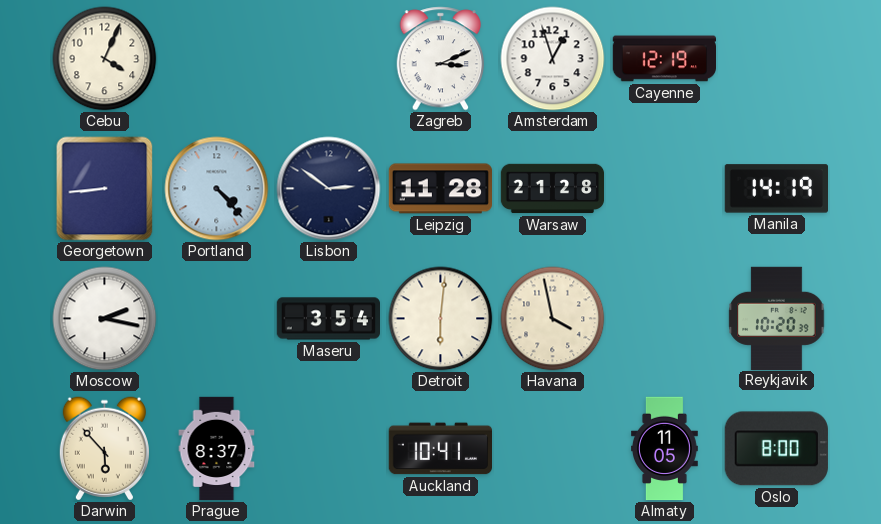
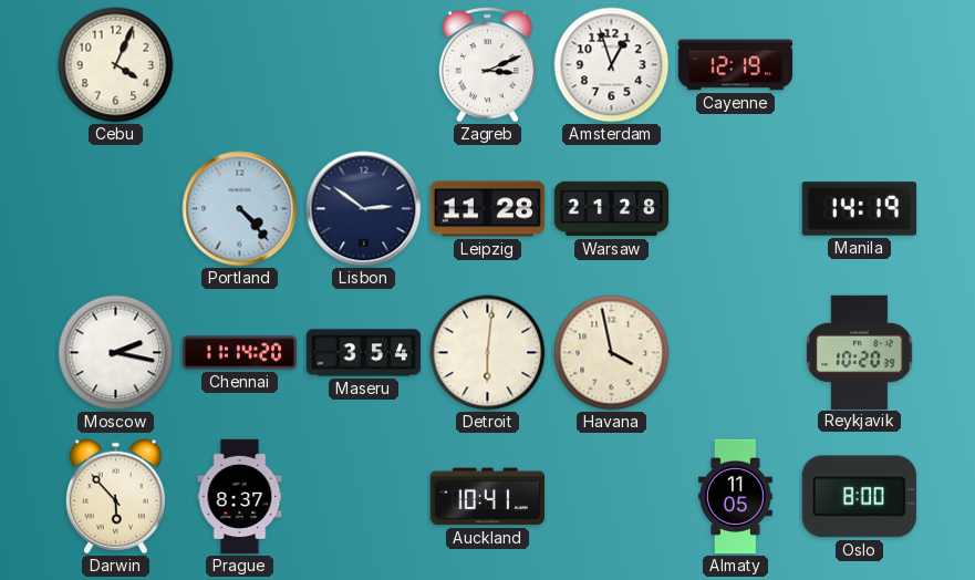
Georgetown: 8:44 -> none (105, 189)
Chennai: none -> 11:14 (240, 353)
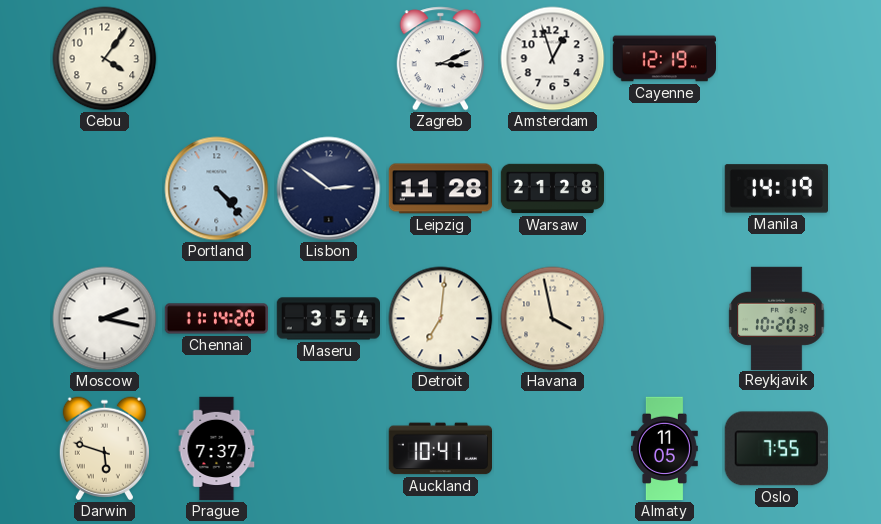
Cebu: 4:04 -> 4:06 (105, 59)
Detroit: 6:01 -> 7:01 (441, 319)
Darwin: 5:53 -> 5:48 (104, 449)
Prague: 8:37 -> 7:37 (217, 449)
Oslo: 8:00 -> 7:55 (776, 449)
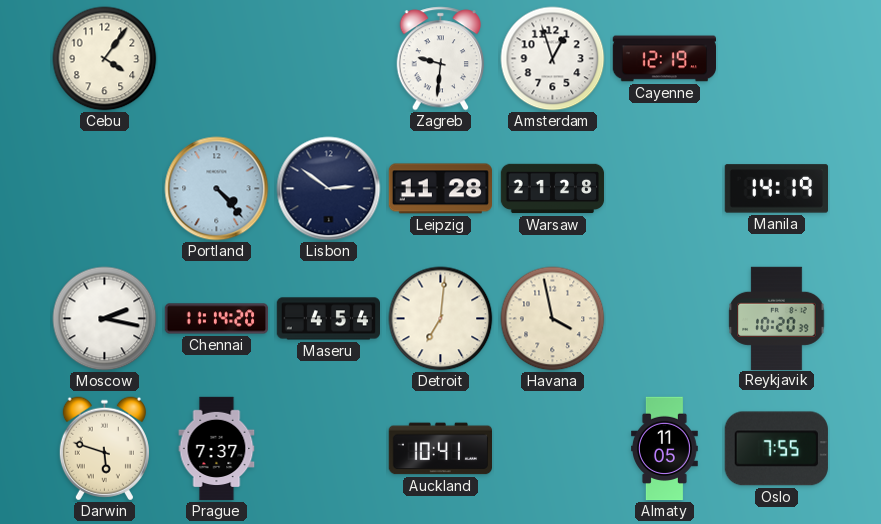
Zagreb: 3:11 -> 9:31 (441, 59)
Maseru: 3:54 -> 4:54 (329, 319)
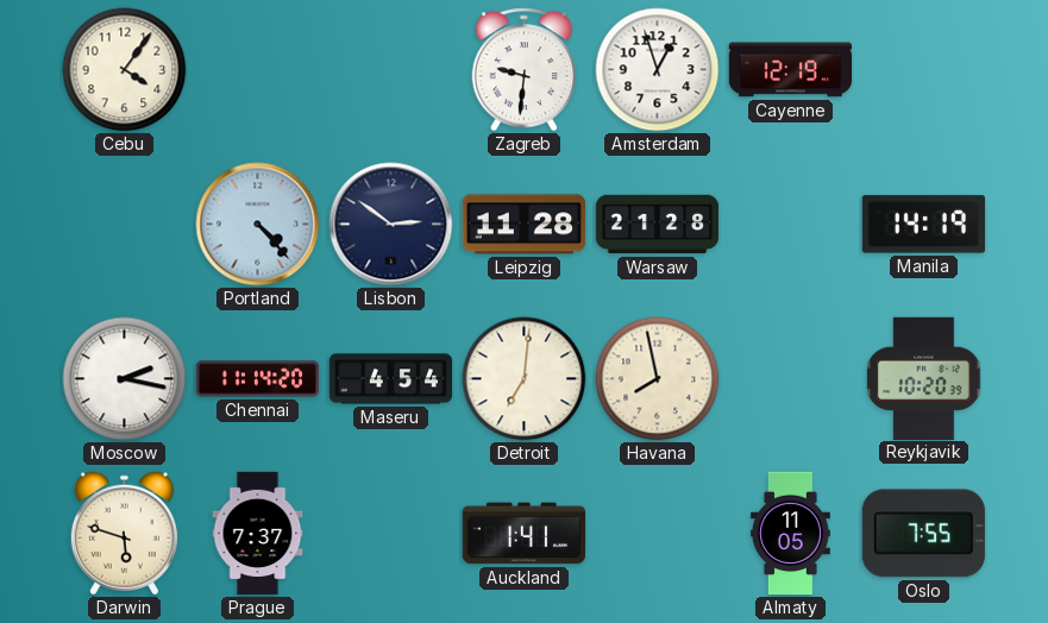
Havana: 3:58 -> 7:58 (658, 379)
Auckland: 10:41 -> 1:41 (523, 534)
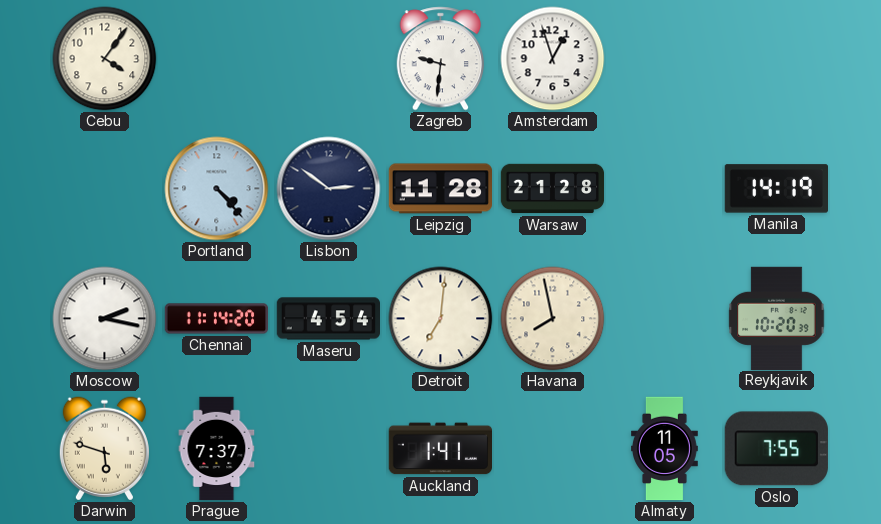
Cayenne: 12:19 -> none (790, 70)
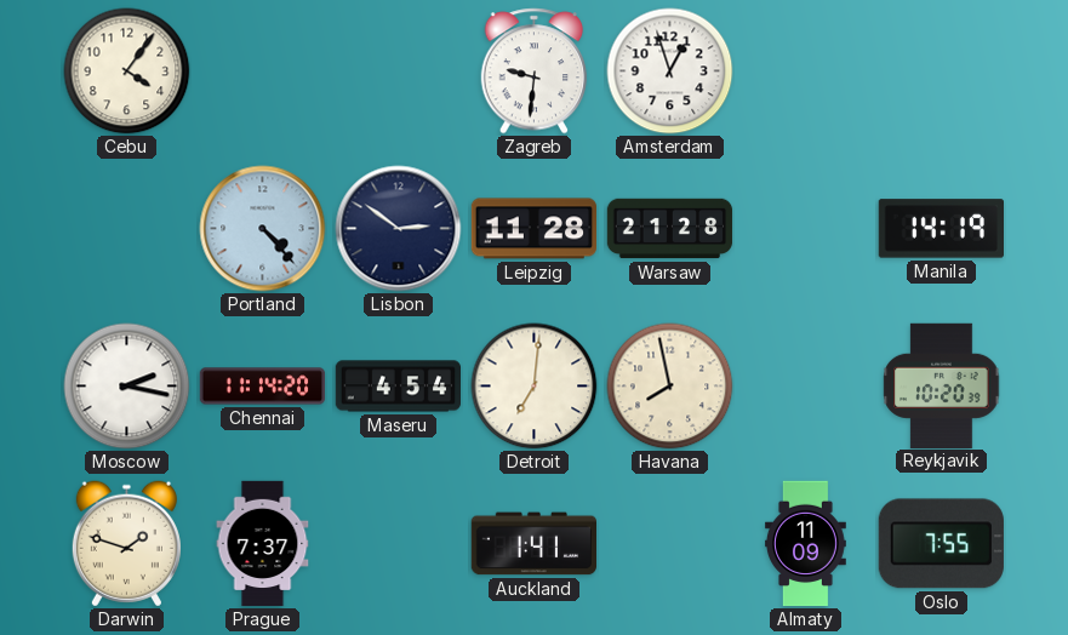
Darwin: 5:48 -> 1:48 (126, 544)
Almaty: 11:05 -> 11:09 (806, 544)
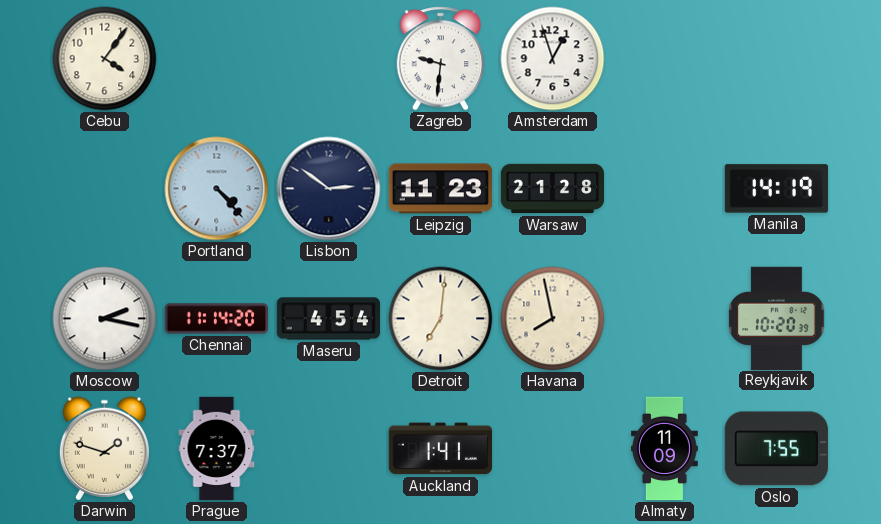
Leipzig: 11:28 -> 11:23 (441, 189)
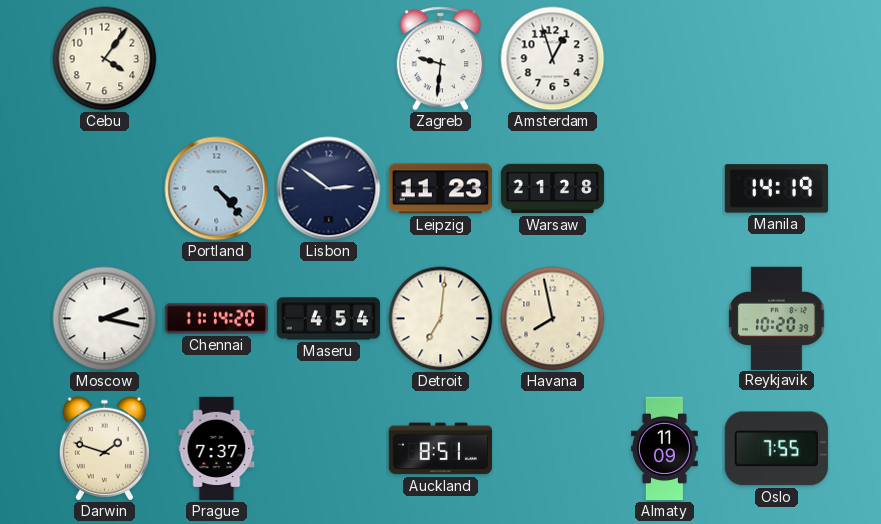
Auckland: 1:41 -> 8:51 (440, 449)
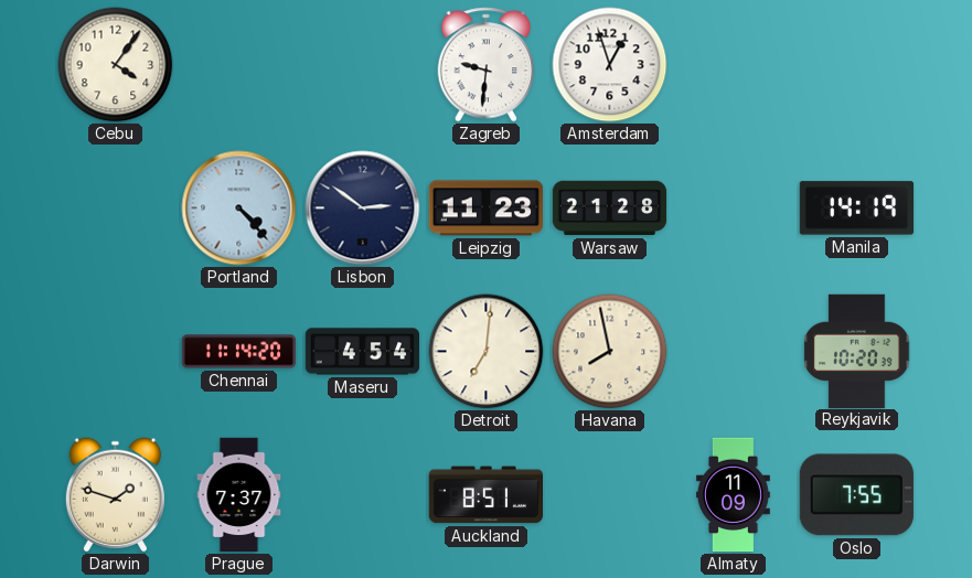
Moscow: 2:17 -> none (105, 319)
